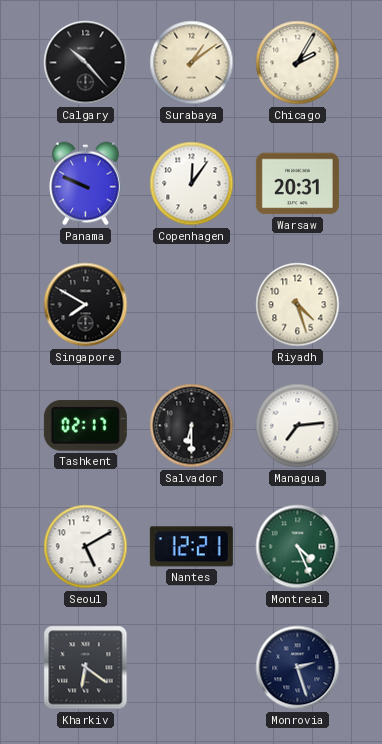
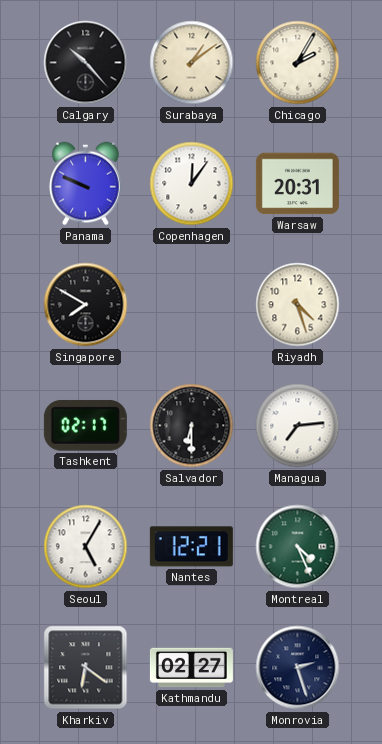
Seoul: 5:10 -> 5:05 (86, 547)
Kathmandu: none -> 02:27 (191, 668)
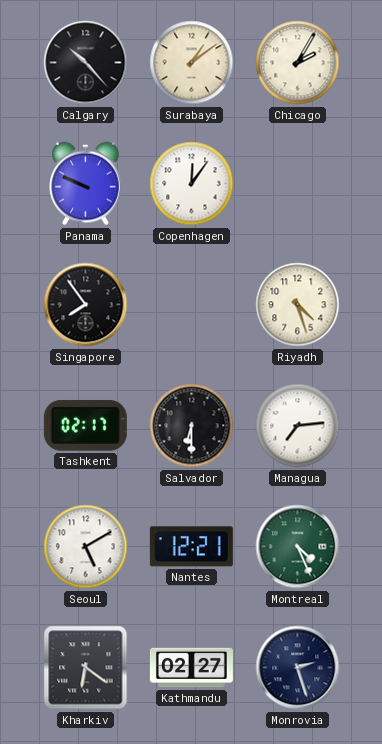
Warsaw: 20:31 -> none (297, 184)
Singapore: 7:50 -> 7:54 (86, 305)
Seoul: 5:05 -> 5:10 (86, 547)
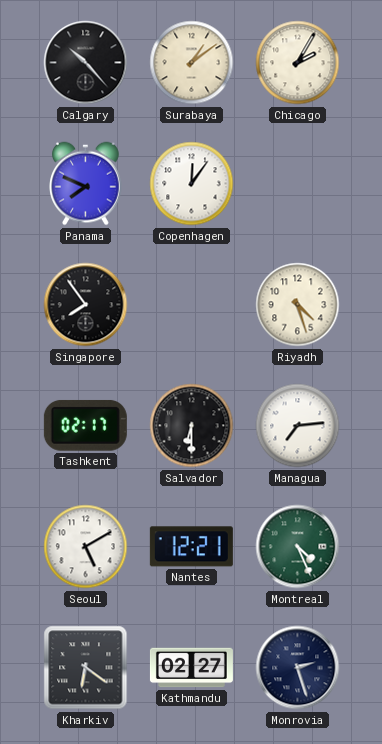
Panama: 9:49 -> 7:49 (86, 184)
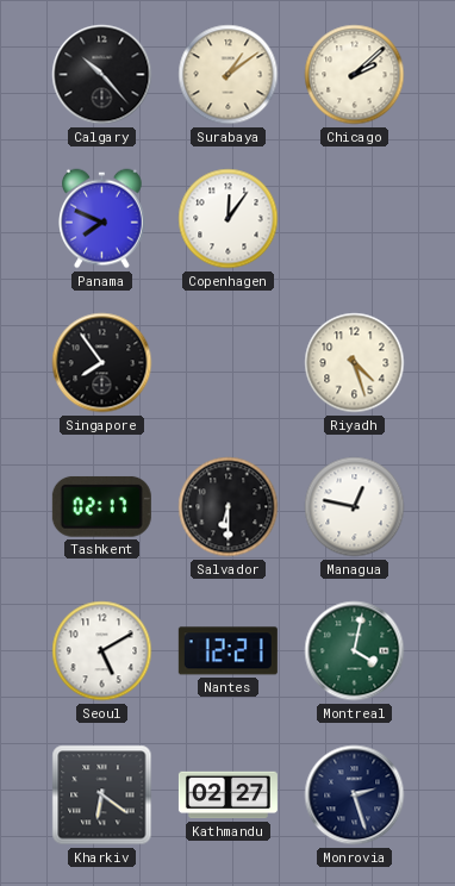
Chicago: 2:05 -> 2:08 (355, 75)
Managua: 7:14 -> 12:47 (355, 507)
Montreal: 4:26 -> 4:02 (355, 651)
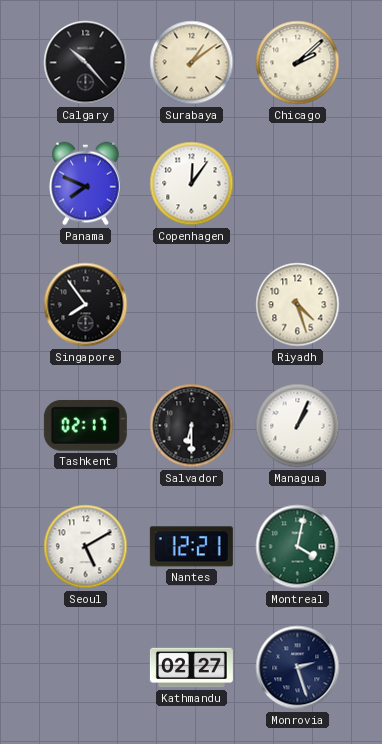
Managua: 12:47 -> 1:04 (298, 426)
Kharkiv: 6:21 -> none (102, 795)
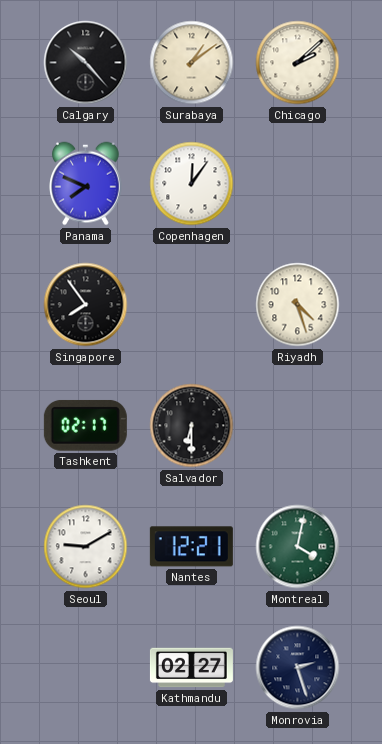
Managua: 1:04 -> none (298, 426)
Seoul: 5:10 -> 9:10 (86, 547)
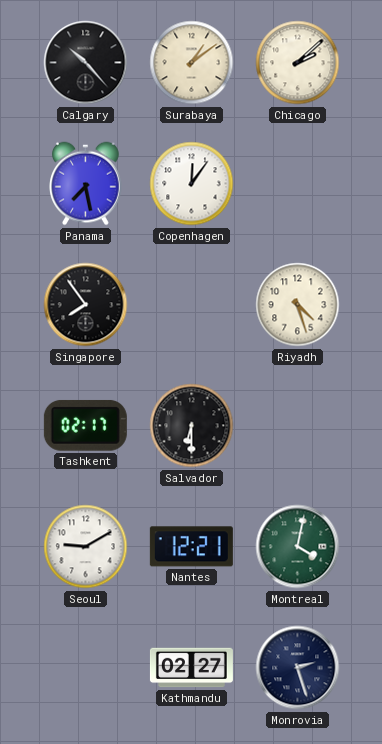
Panama: 7:49 -> 7:28 (86, 184)
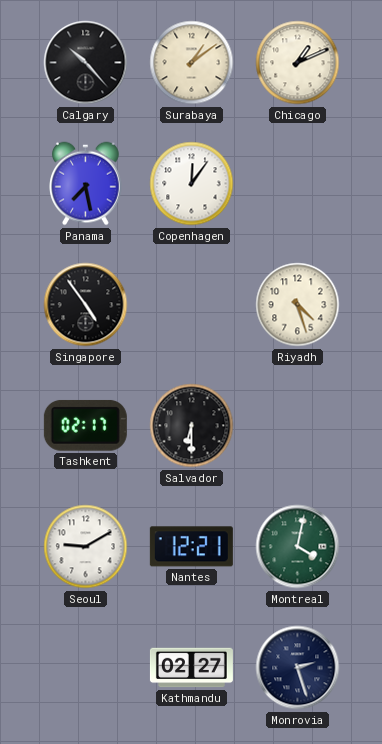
Chicago: 2:08 -> 1:11 (298, 63)
Singapore: 7:54 -> 4:54 (86, 305)
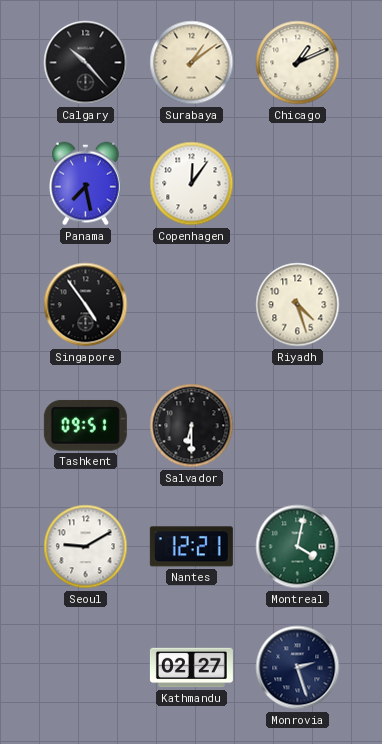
Tashkent: 02:17 -> 09:51 (85, 425)
